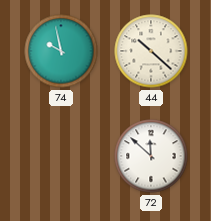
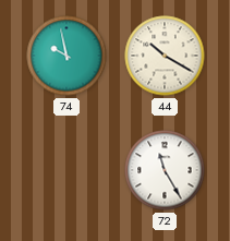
44: 10:22 -> 10:20 (165, 56)
72: 11:52 -> 11:25 (165, 170)
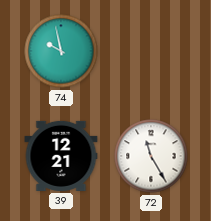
44: 10:20 -> none (165, 56)
39: none -> 12:21 (61, 156)
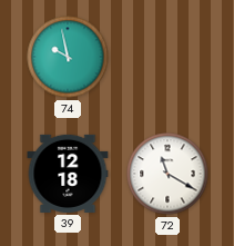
39: 12:21 -> 12:18 (68, 174)
72: 11:25 -> 11:20 (167, 174)
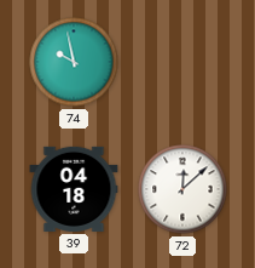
39: 12:18 -> 04:18 (74, 189)
72: 11:20 -> 12:08 (182, 189)
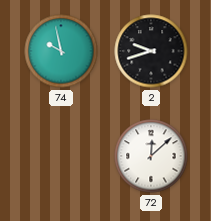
2: none -> 9:42 (151, 51)
39: 04:18 -> none (74, 189)
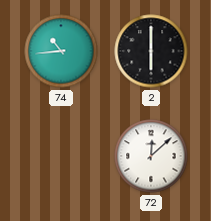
74: 9:58 -> 10:44 (61, 51)
2: 9:42 -> 6:00 (151, 51)
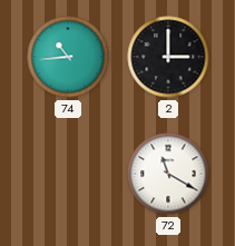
2: 6:00 -> 3:00 (168, 57)
72: 12:08 -> 11:20 (168, 174)
